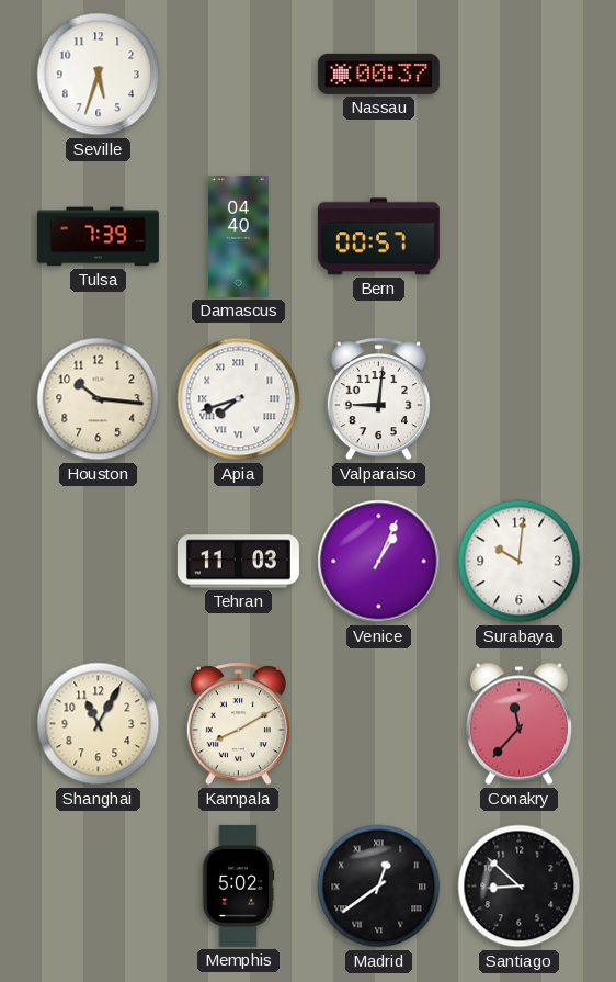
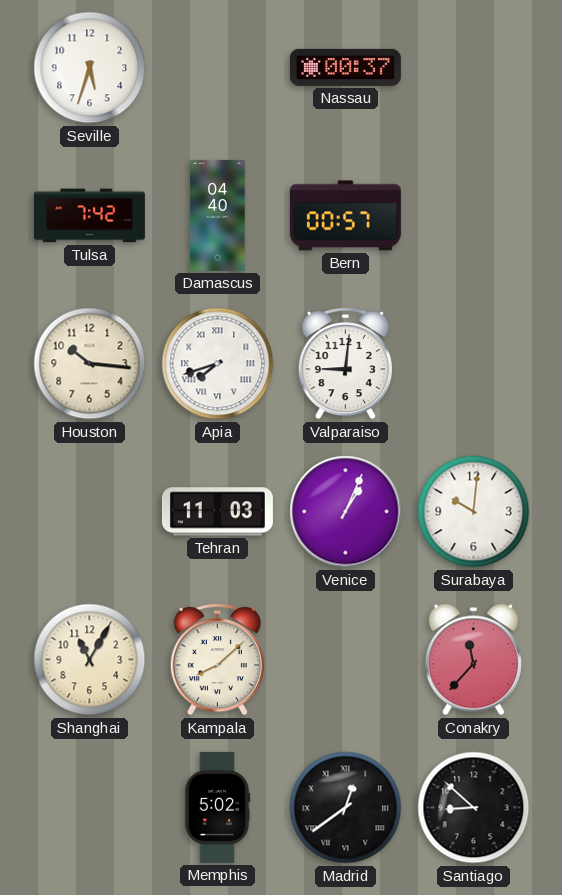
Tulsa: 7:39 -> 7:42 (89, 216)
Kampala: 8:10 -> 8:08 (217, 660)
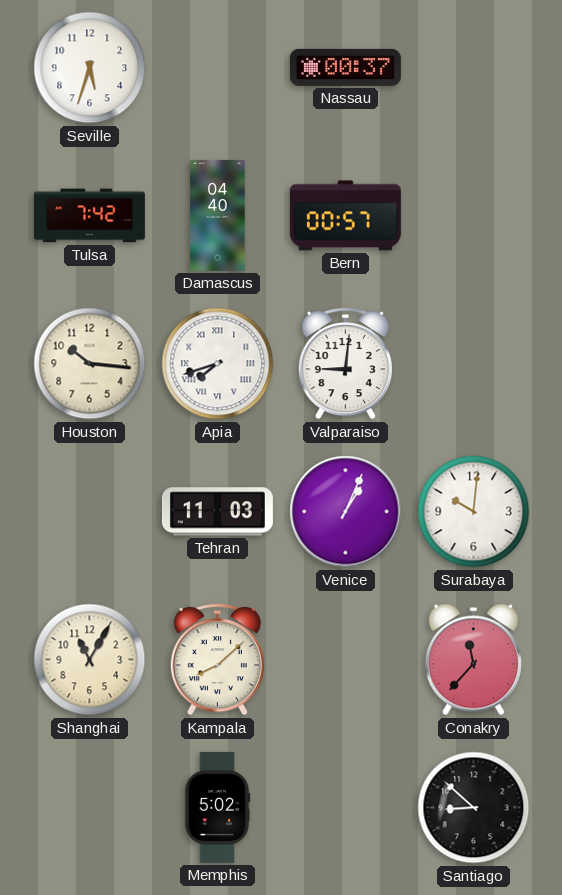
Madrid: 12:39 -> none (346, 808)
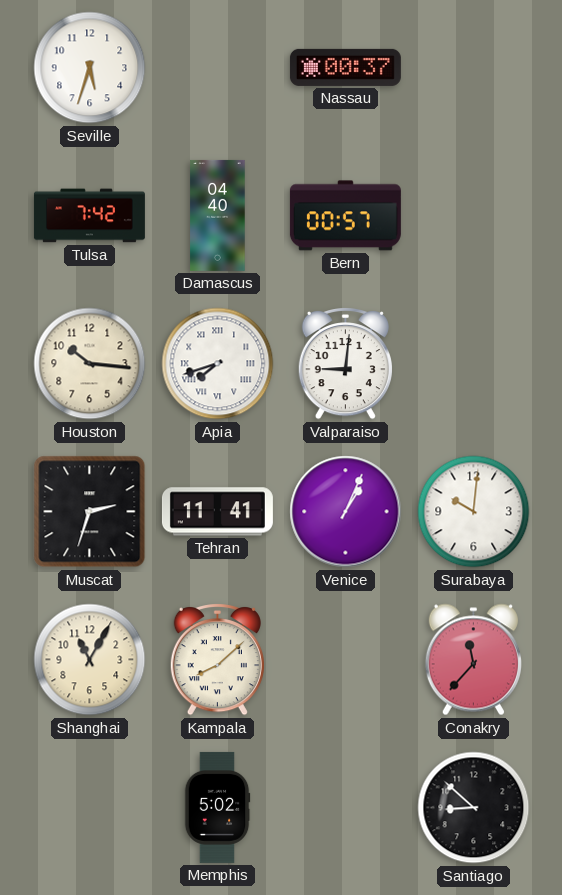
Muscat: none -> 2:33 (90, 512)
Tehran: 11:03 -> 11:41 (217, 512)
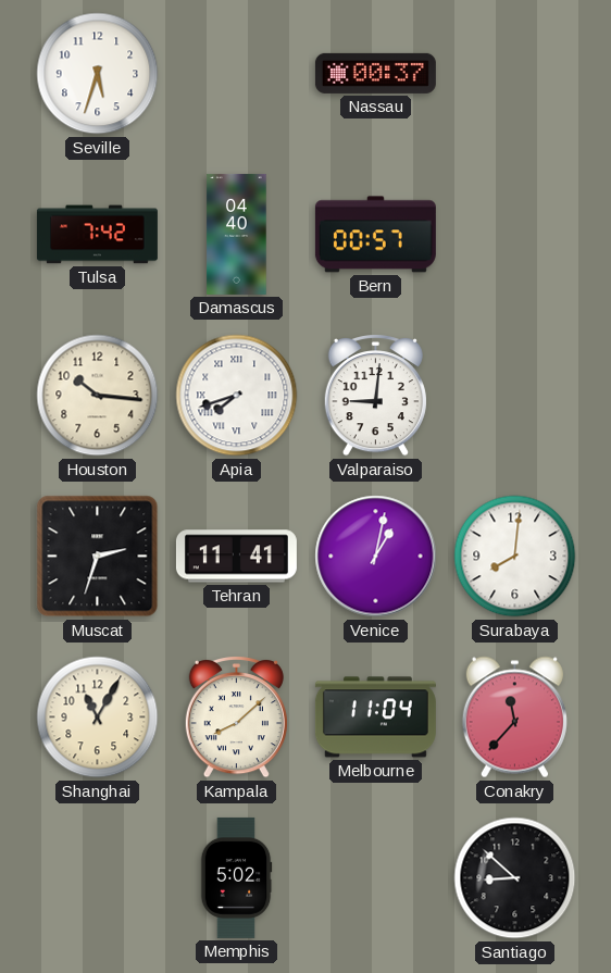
Venice: 1:04 -> 1:02 (376, 557)
Surabaya: 10:01 -> 8:01 (515, 557)
Melbourne: none -> 11:04 (375, 718)
